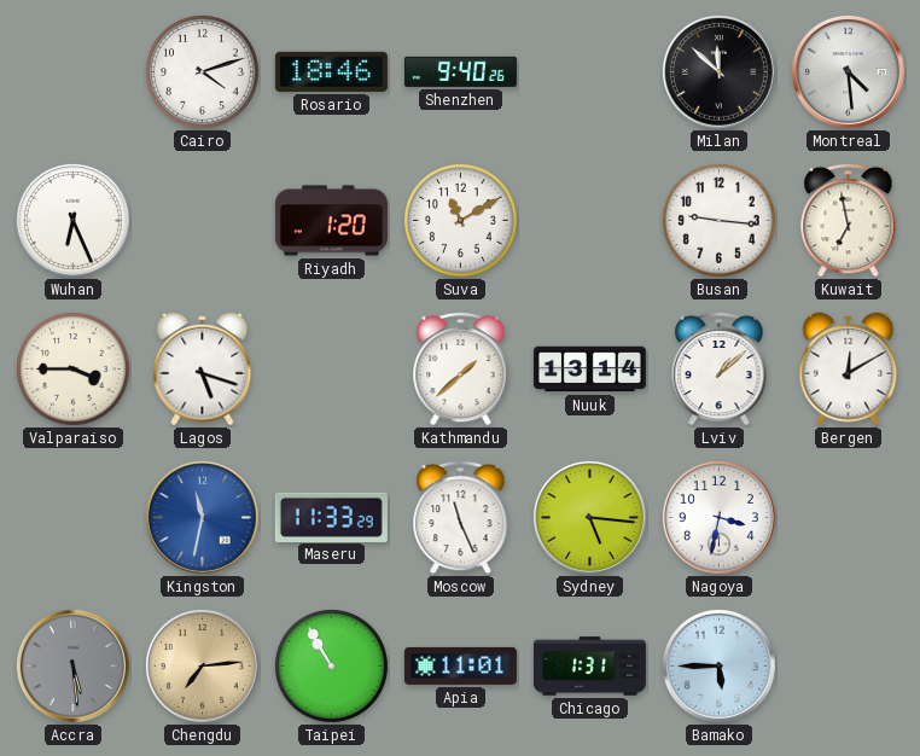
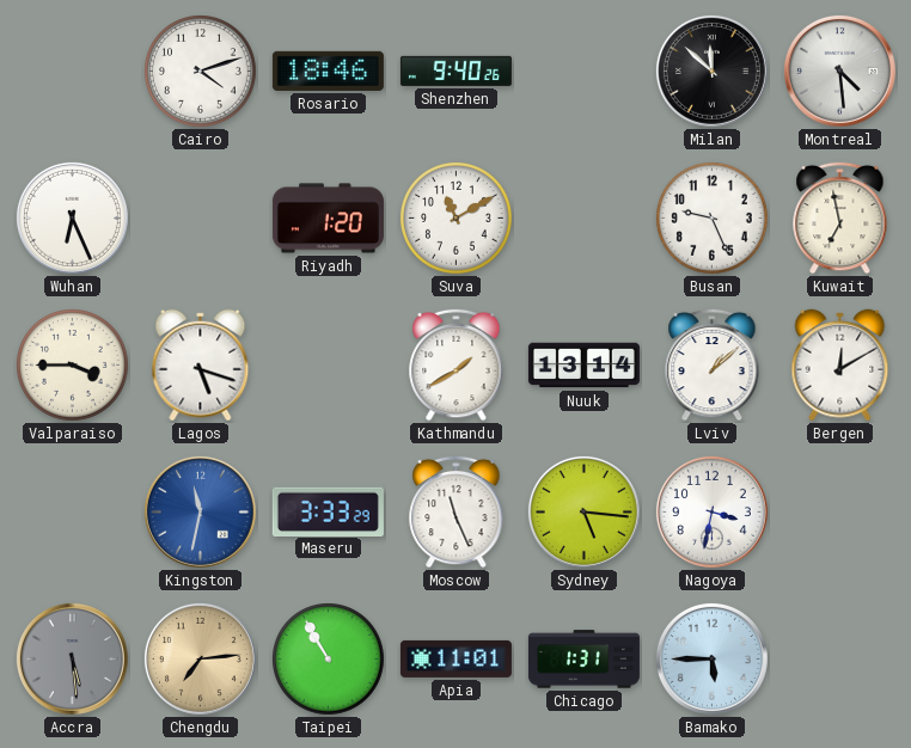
Busan: 9:16 -> 9:26 (713, 219)
Kathmandu: 1:38 -> 1:40 (457, 364)
Maseru: 11:33 -> 3:33 (328, 511)
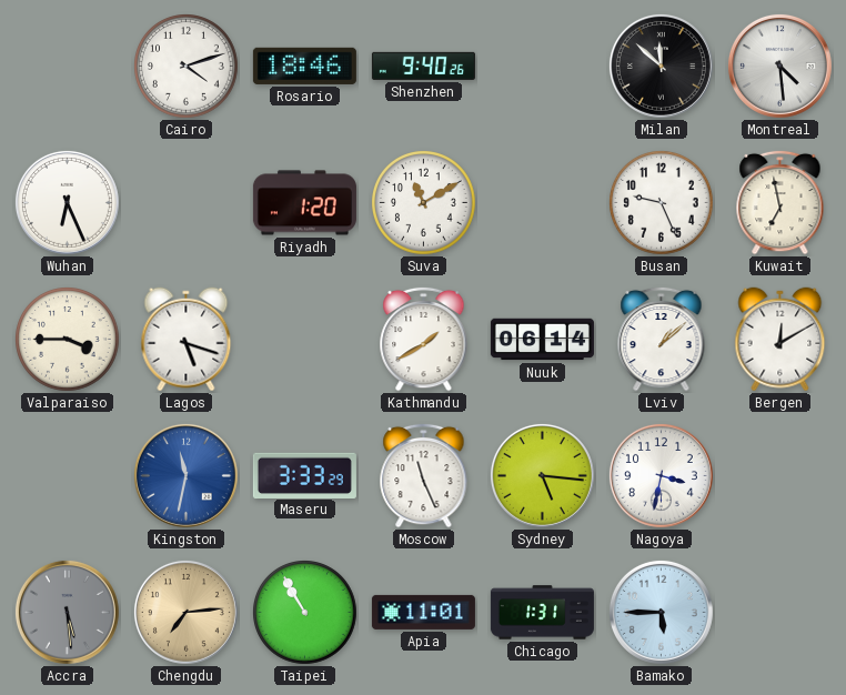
Nuuk: 13:14 -> 06:14 (542, 340)
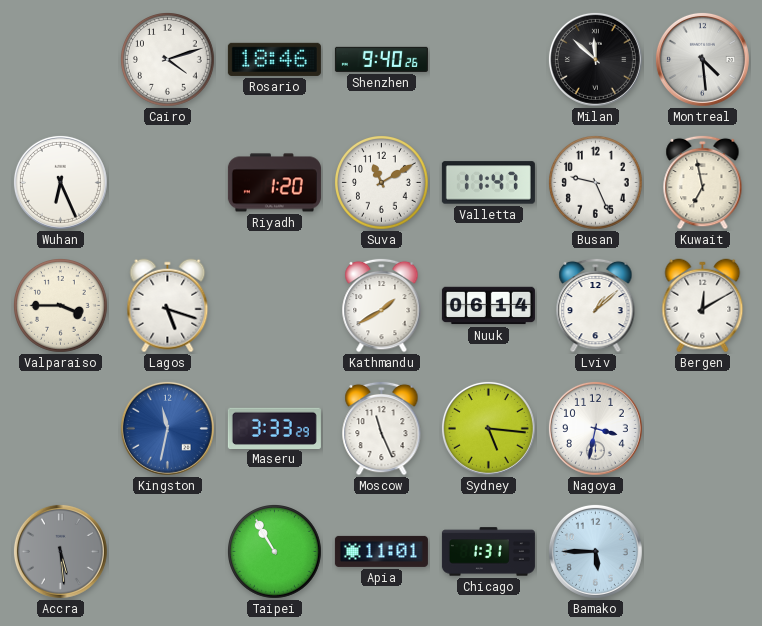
Valletta: none -> 11:47 (488, 183)
Chengdu: 7:14 -> none (185, 612)
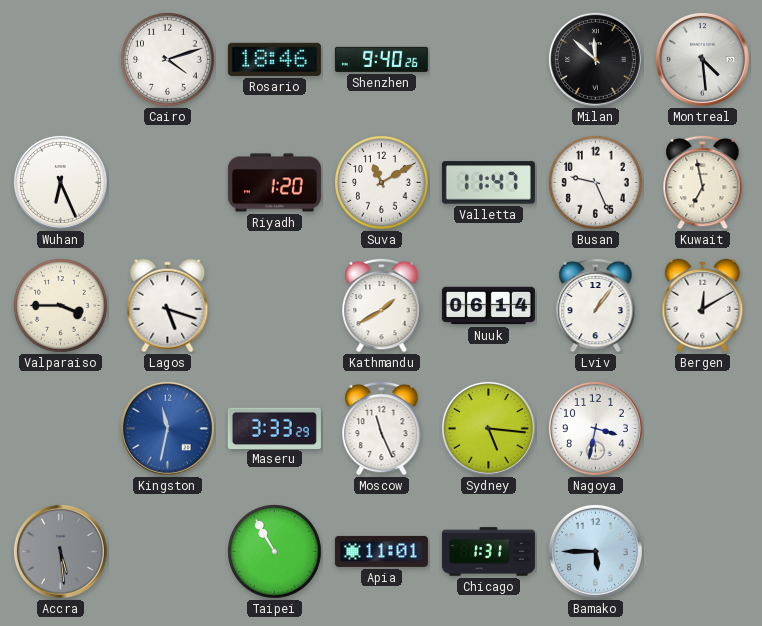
Lviv: 1:08 -> 1:06 (596, 305)
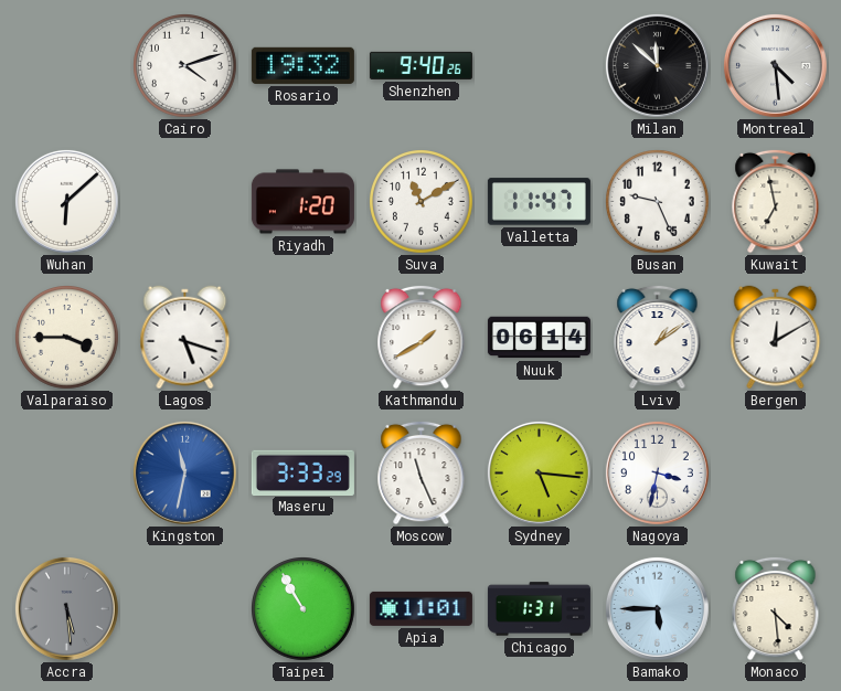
Rosario: 18:46 -> 19:32 (302, 65)
Wuhan: 6:26 -> 6:08 (66, 201)
Lviv: 1:06 -> 1:09 (658, 337)
Monaco: none -> 4:29 (776, 608)
